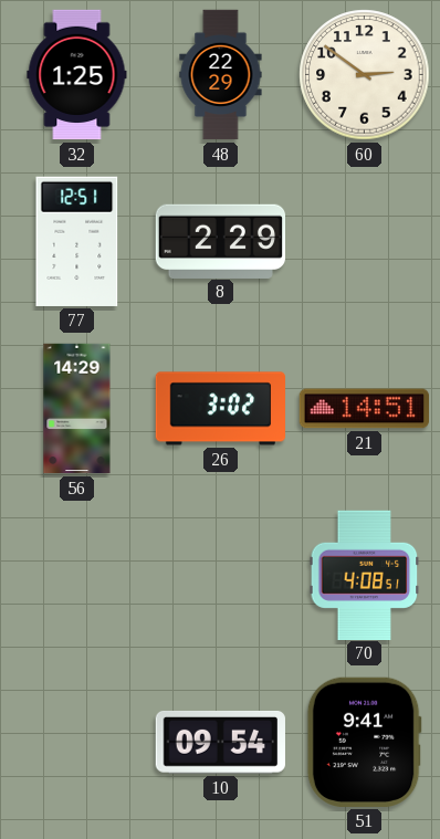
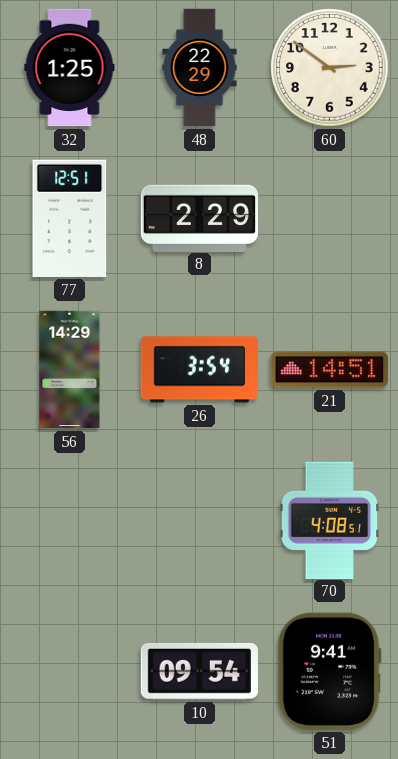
26: 3:02 -> 3:54 (200, 370)
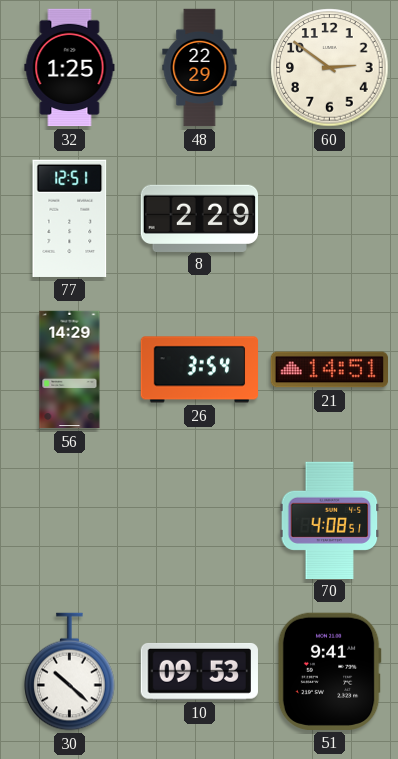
30: none -> 10:22 (70, 672)
10: 09:54 -> 09:53 (199, 671)
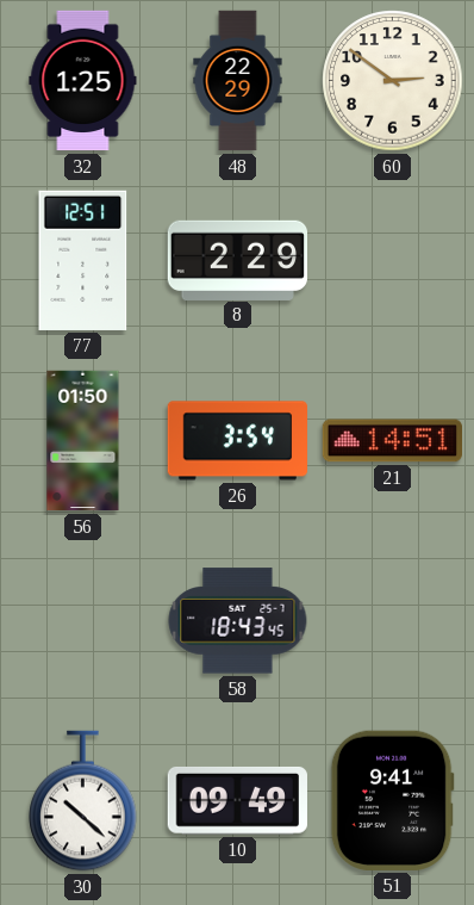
56: 14:29 -> 01:50 (83, 441)
58: none -> 18:43 (238, 621)
70: 4:08 -> none (330, 520)
10: 09:53 -> 09:49 (237, 800)
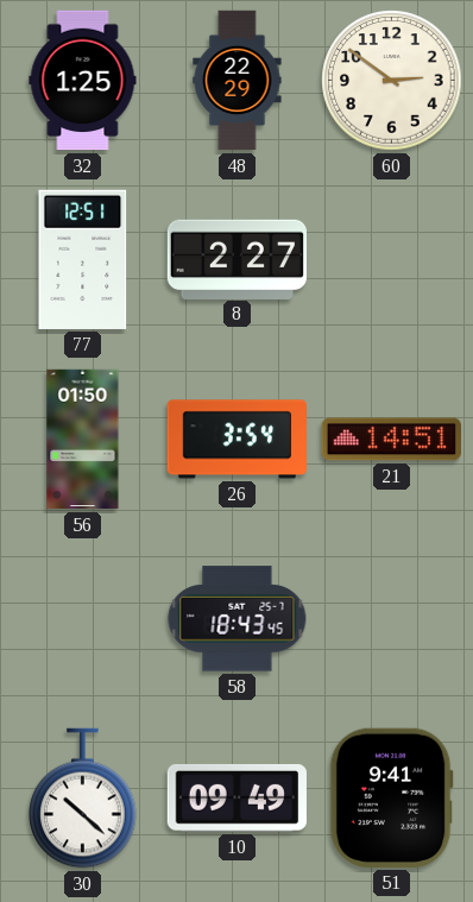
8: 2:29 -> 2:27 (236, 259)
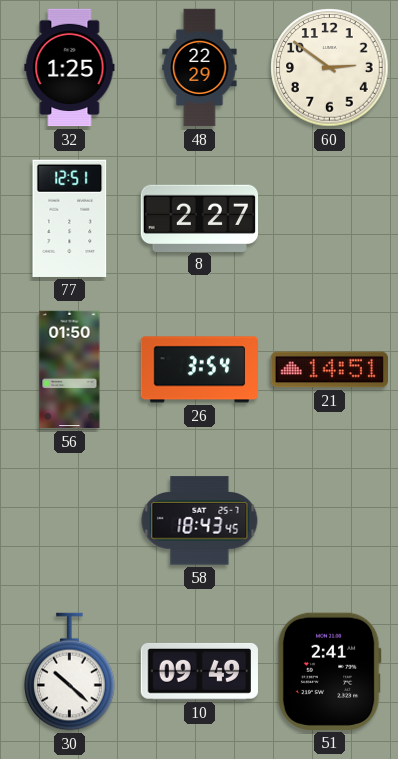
51: 9:41 -> 2:41 (329, 671)
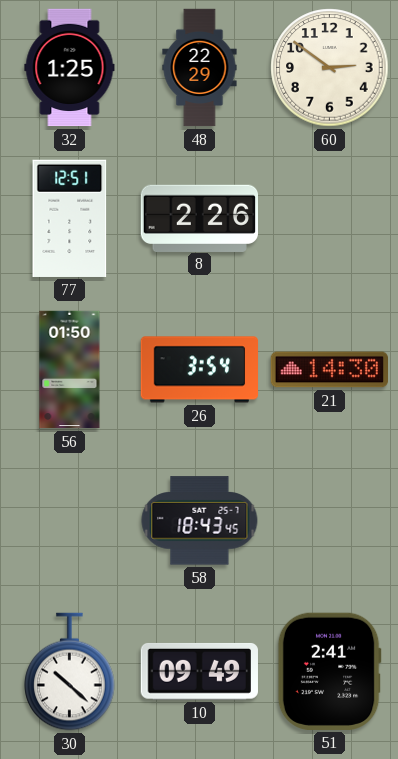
8: 2:27 -> 2:26 (199, 218)
21: 14:51 -> 14:30 (329, 370)
